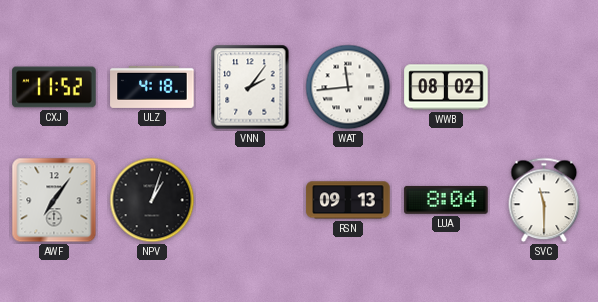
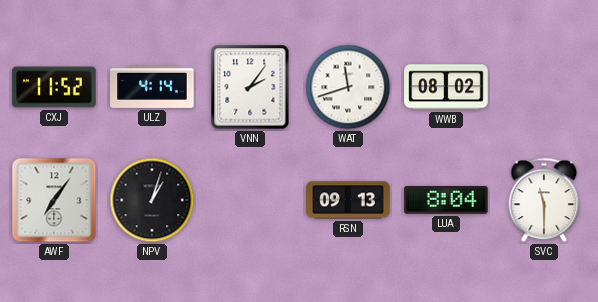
ULZ: 4:18 -> 4:14 (152, 87)
WAT: 11:44 -> 11:42 (348, 87)
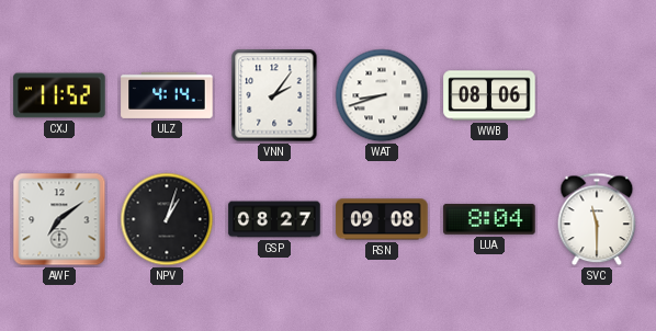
WAT: 11:42 -> 8:42 (382, 95)
WWB: 08:02 -> 08:06 (489, 95)
AWF: 7:06 -> 7:09 (59, 219)
GSP: none -> 08:27 (274, 219)
RSN: 09:13 -> 09:08 (382, 219)
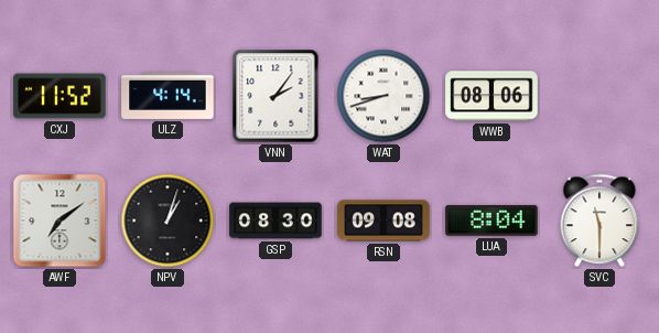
GSP: 08:27 -> 08:30 (276, 221)
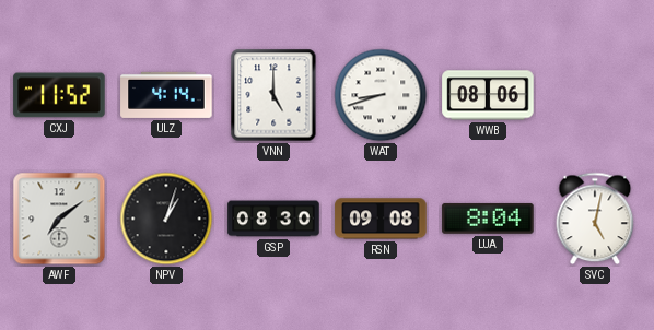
VNN: 2:06 -> 5:00 (273, 95)
SVC: 11:30 -> 5:02 (595, 219)
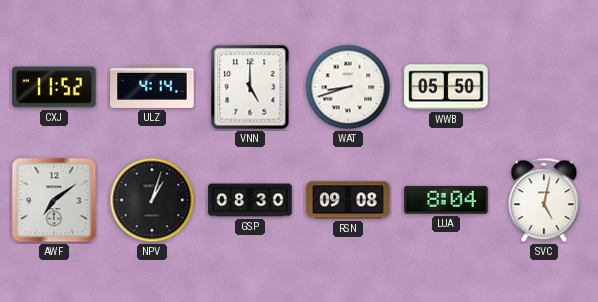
WWB: 08:06 -> 05:50 (446, 87)
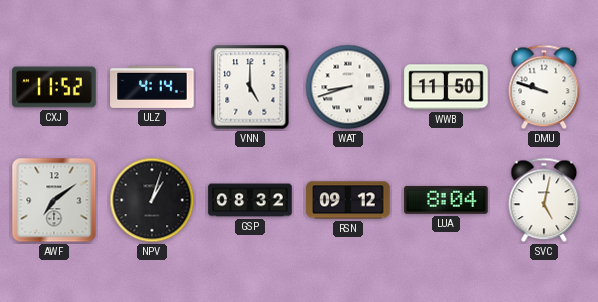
WWB: 05:50 -> 11:50 (446, 87)
DMU: none -> 9:48 (544, 87)
GSP: 08:30 -> 08:32 (250, 200)
RSN: 09:08 -> 09:12 (348, 200)
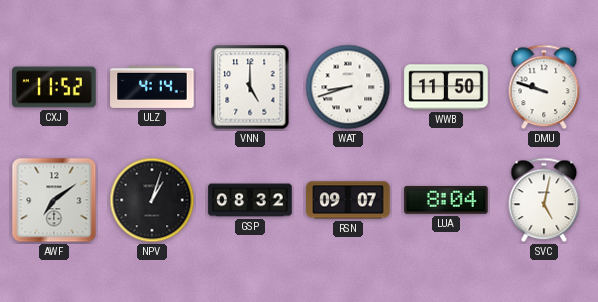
RSN: 09:12 -> 09:07 (348, 200)
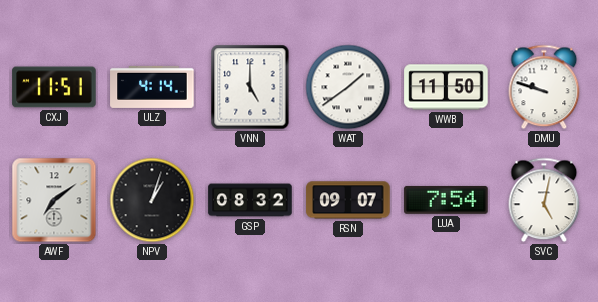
CXJ: 11:52 -> 11:51 (54, 87)
WAT: 8:42 -> 1:39 (348, 87)
LUA: 8:04 -> 7:54 (446, 200)
